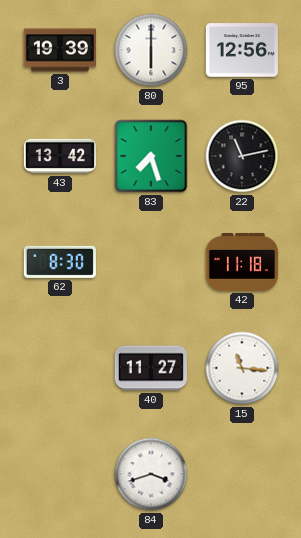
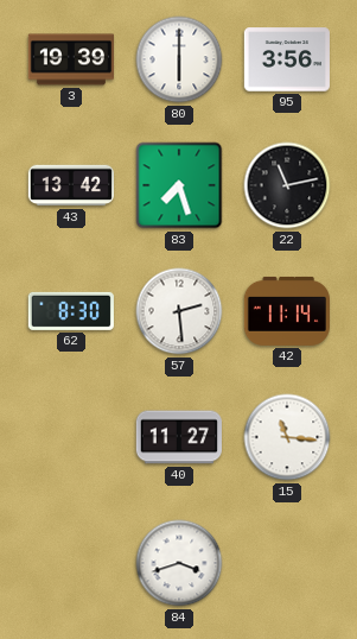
95: 12:56 -> 3:56 (287, 59)
57: none -> 2:29 (179, 311)
42: 11:18 -> 11:14 (287, 311)
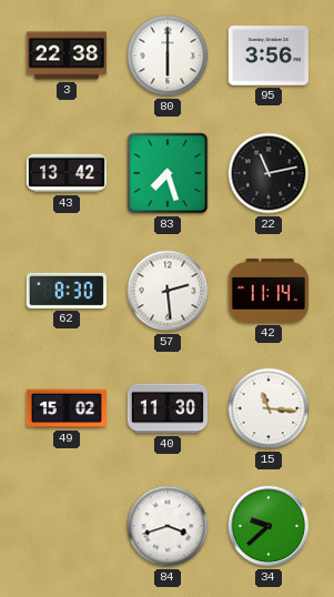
3: 19:39 -> 22:38 (65, 55)
49: none -> 15:02 (65, 408)
40: 11:27 -> 11:30 (168, 408)
34: none -> 9:38 (269, 526)
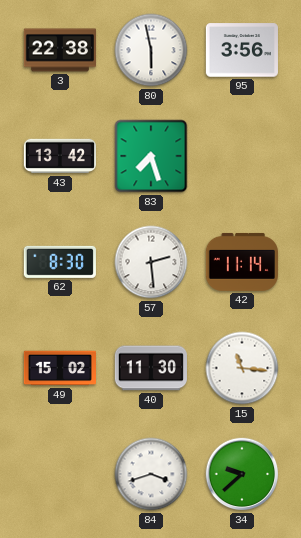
80: 6:00 -> 5:58 (151, 50)
22: 11:13 -> none (269, 173)
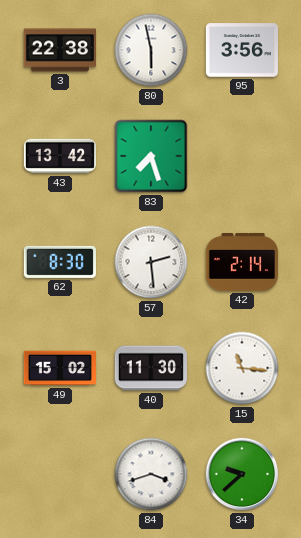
42: 11:14 -> 2:14 (242, 262)
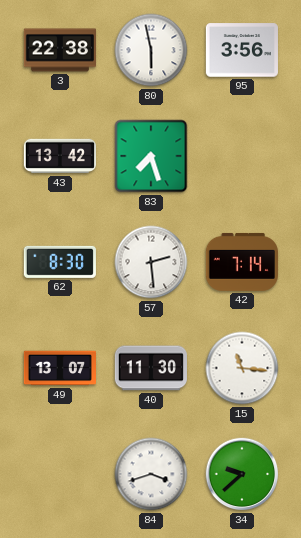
42: 2:14 -> 7:14 (242, 262)
49: 15:02 -> 13:07 (59, 368)
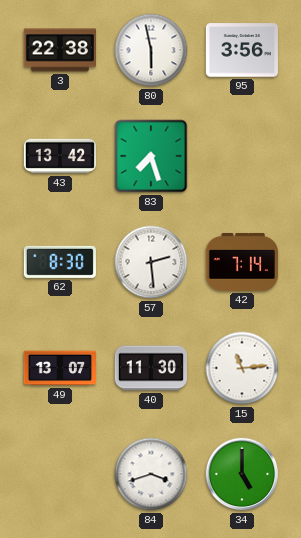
15: 11:16 -> 11:14 (242, 368)
34: 9:38 -> 5:00 (242, 474)
